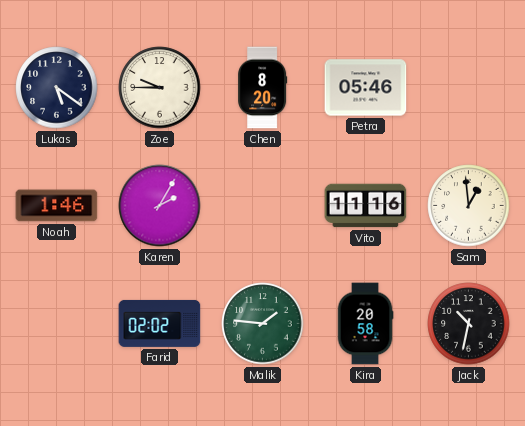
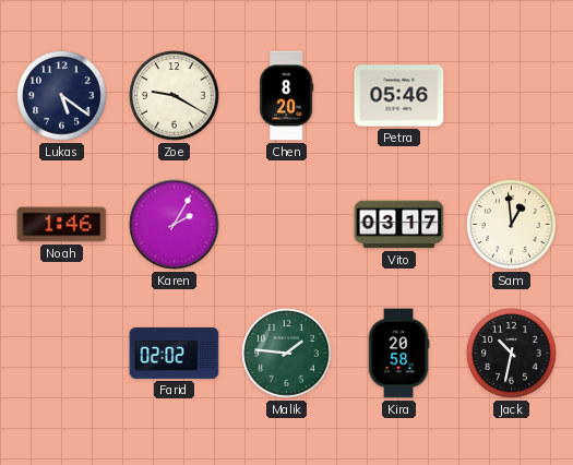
Zoe: 9:45 -> 9:20 (175, 96)
Vito: 11:16 -> 03:17 (399, 225)
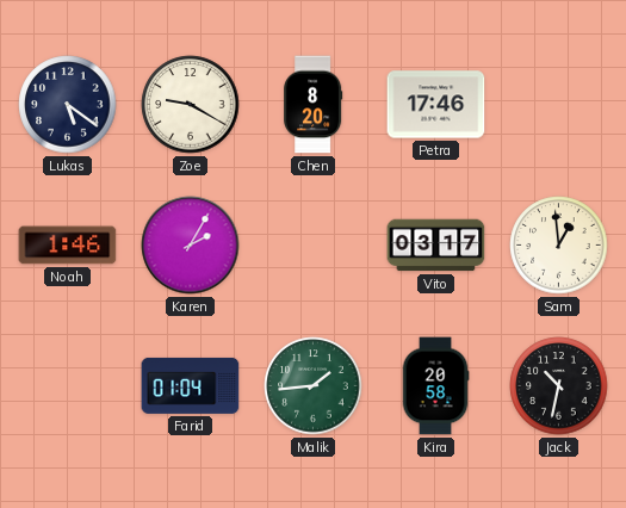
Petra: 05:46 -> 17:46 (436, 105)
Farid: 02:02 -> 01:04 (191, 385)
Malik: 1:46 -> 1:44 (314, 386)
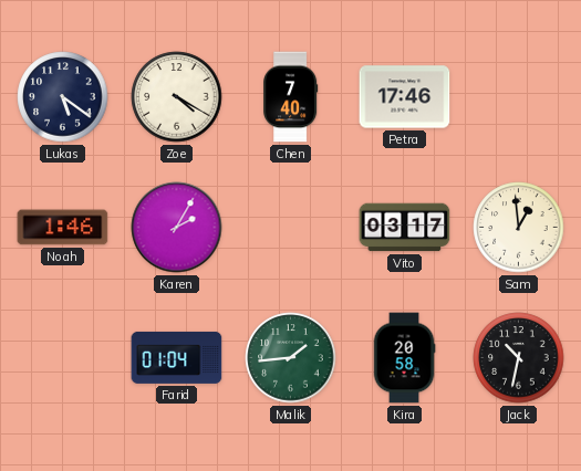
Zoe: 9:20 -> 4:20 (177, 97)
Chen: 8:20 -> 7:40 (291, 97)
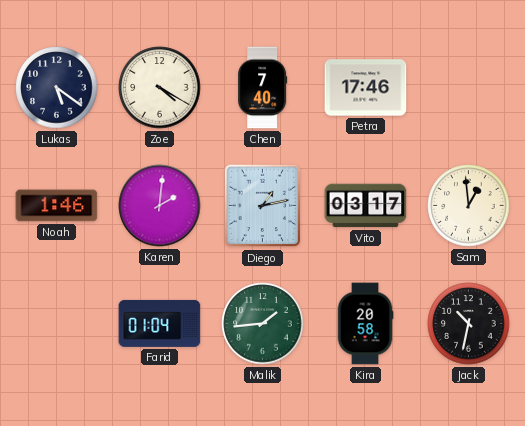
Karen: 2:05 -> 2:01 (160, 206)
Diego: none -> 1:13 (263, 206)
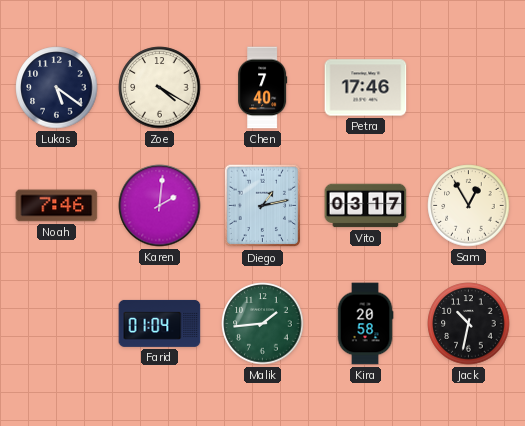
Noah: 1:46 -> 7:46 (57, 206)
Sam: 12:59 -> 12:55 (469, 206)
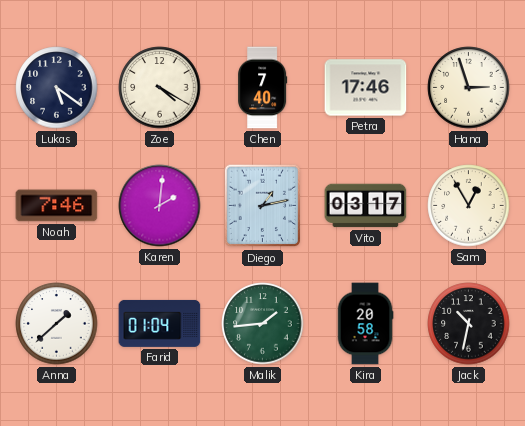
Hana: none -> 2:57 (469, 88)
Anna: none -> 1:38 (57, 324)
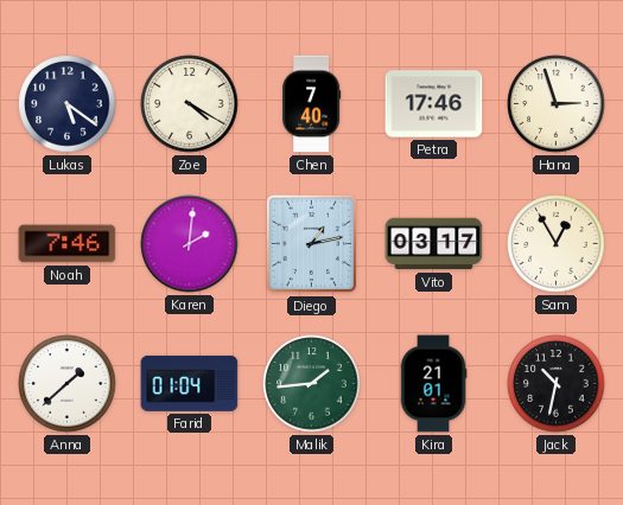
Kira: 20:58 -> 21:01 (433, 384)
